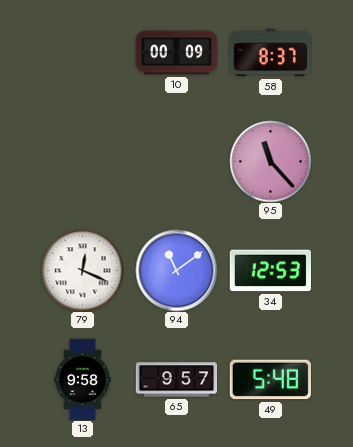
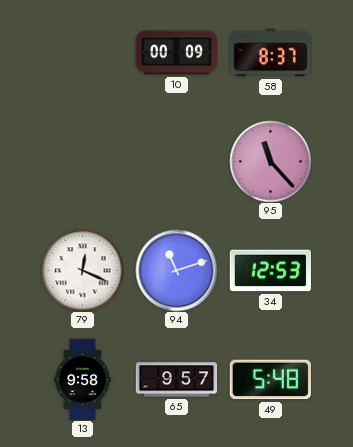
94: 11:09 -> 11:12 (176, 270)
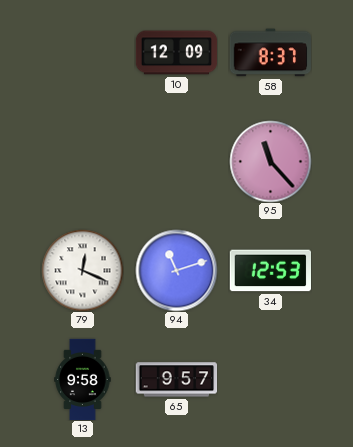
10: 00:09 -> 12:09 (176, 53)
49: 5:48 -> none (270, 380)
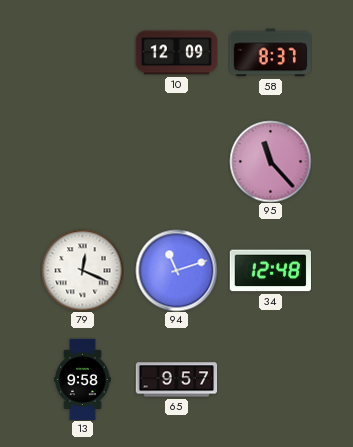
34: 12:53 -> 12:48 (270, 271)
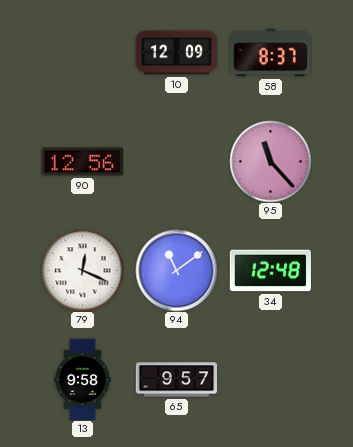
90: none -> 12:56 (82, 162)
94: 11:12 -> 11:09 (176, 270)
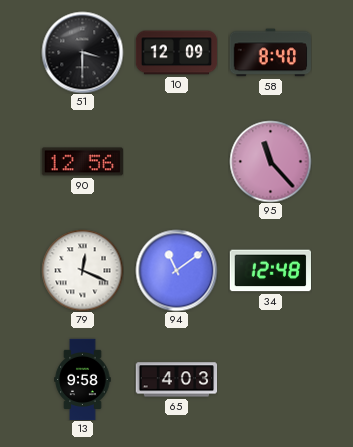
51: none -> 3:30 (82, 52)
58: 8:37 -> 8:40 (270, 53)
65: 9:57 -> 4:03 (176, 380)
